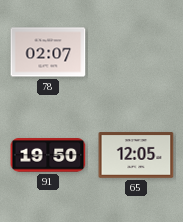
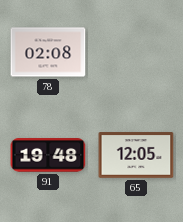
78: 02:07 -> 02:08 (48, 52)
91: 19:50 -> 19:48 (48, 155)
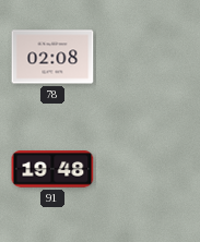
65: 12:05 -> none (136, 155)
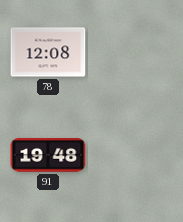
78: 02:08 -> 12:08 (48, 52)
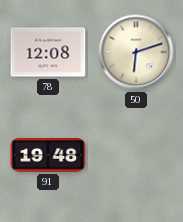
50: none -> 6:12 (136, 52)
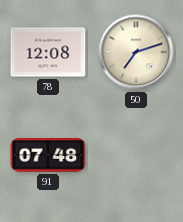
50: 6:12 -> 7:12 (136, 52)
91: 19:48 -> 07:48 (48, 155)
